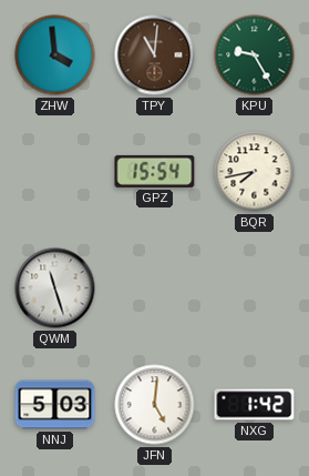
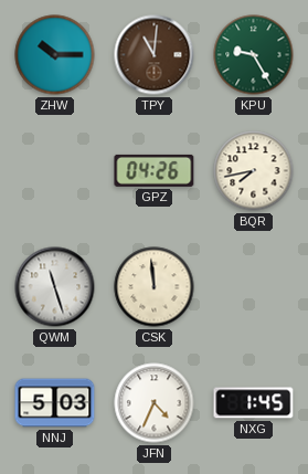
ZHW: 3:59 -> 10:15 (55, 55)
GPZ: 15:54 -> 04:26 (155, 170)
CSK: none -> 11:59 (155, 287)
JFN: 5:01 -> 4:34 (155, 403)
NXG: 1:42 -> 1:45 (254, 403)
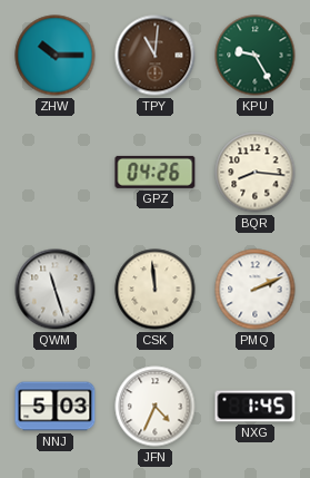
BQR: 7:43 -> 8:16 (256, 173)
PMQ: none -> 2:11 (256, 290)
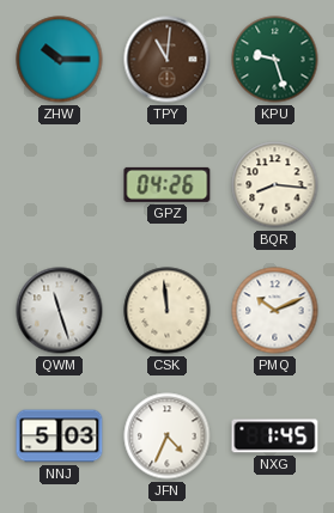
KPU: 9:25 -> 9:27 (275, 60)
PMQ: 2:11 -> 10:11 (275, 311)
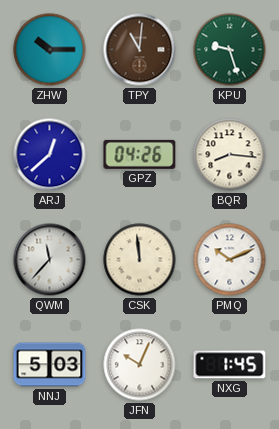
ARJ: none -> 12:38 (50, 155)
QWM: 11:27 -> 11:37 (50, 260)
JFN: 4:34 -> 10:04 (140, 365)
